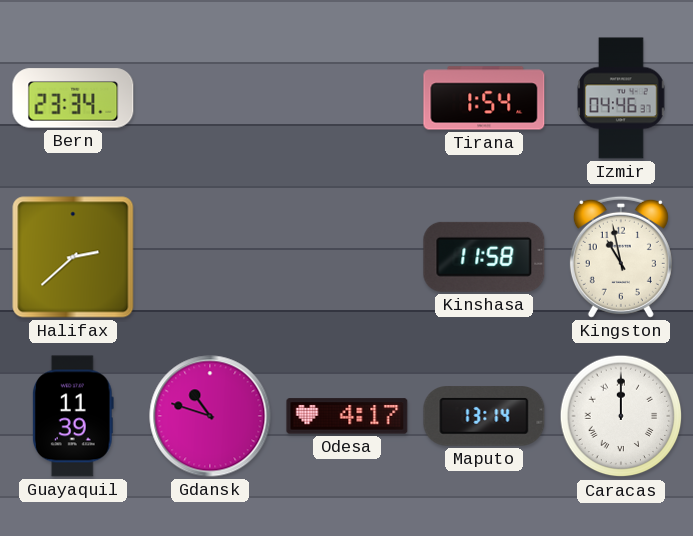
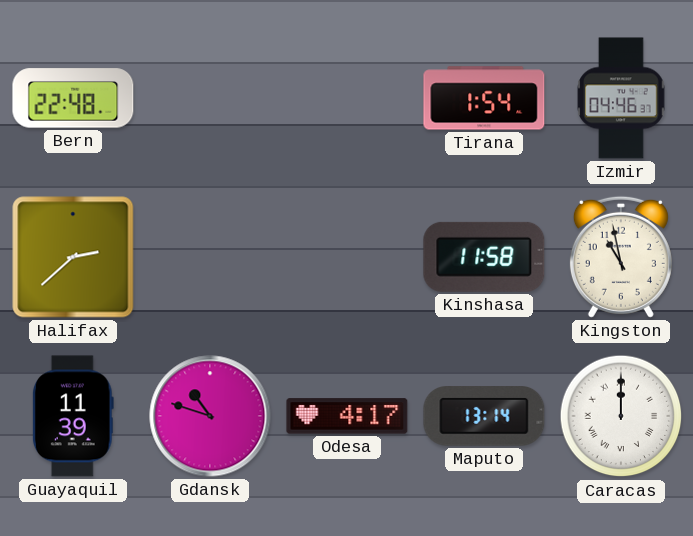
Bern: 23:34 -> 22:48 (73, 98)
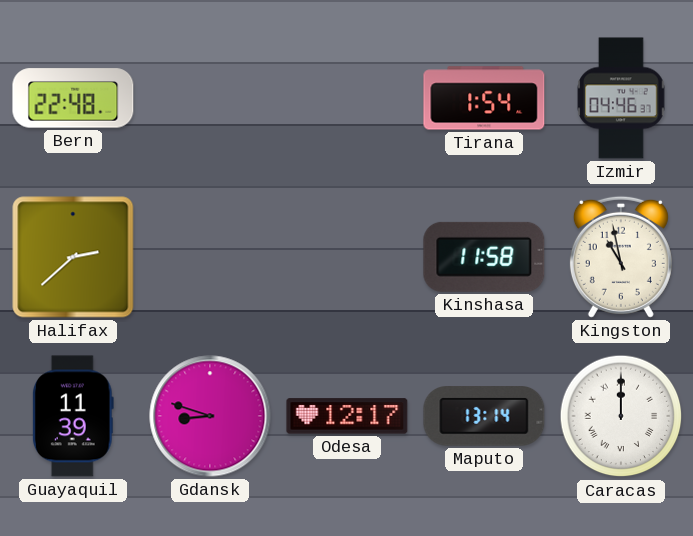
Gdansk: 10:48 -> 8:48 (210, 416)
Odesa: 4:17 -> 12:17 (347, 416)
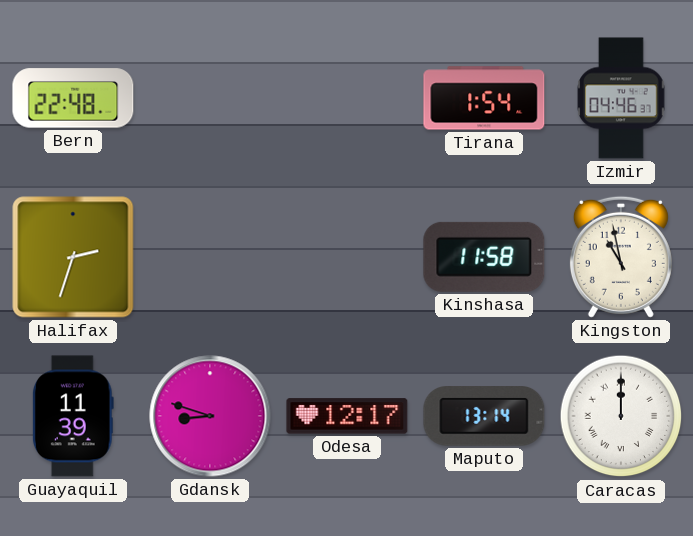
Halifax: 2:38 -> 2:33 (73, 257)
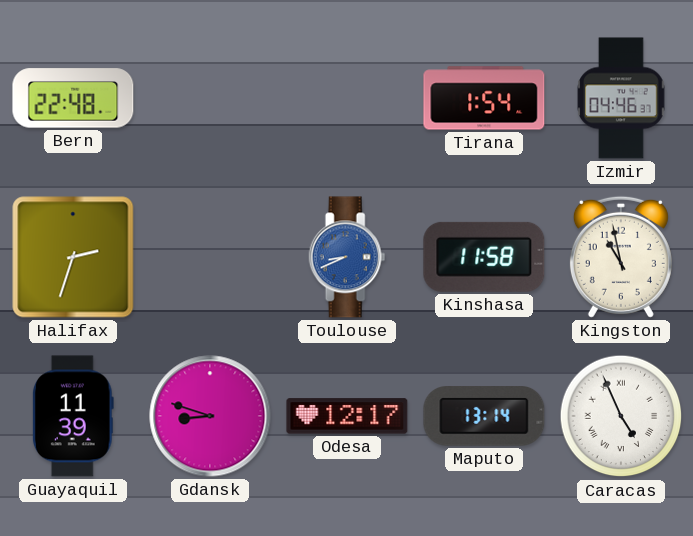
Toulouse: none -> 8:41 (347, 257)
Caracas: 12:00 -> 4:56 (621, 416)
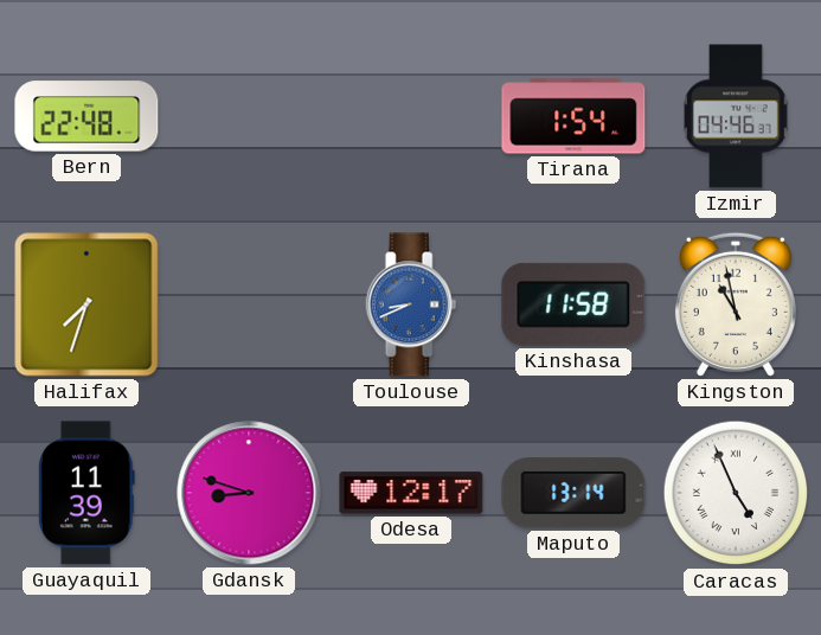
Halifax: 2:33 -> 7:33 (86, 304)
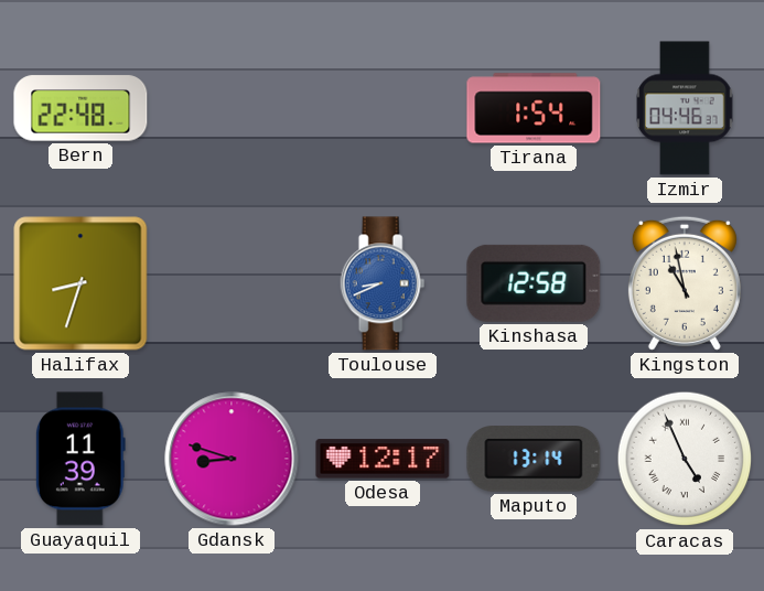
Halifax: 7:33 -> 8:33 (80, 283)
Kinshasa: 11:58 -> 12:58 (534, 283)
